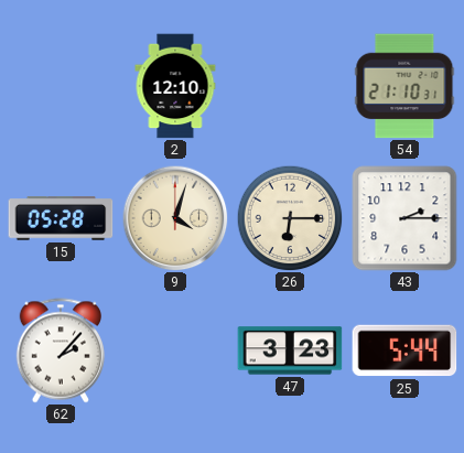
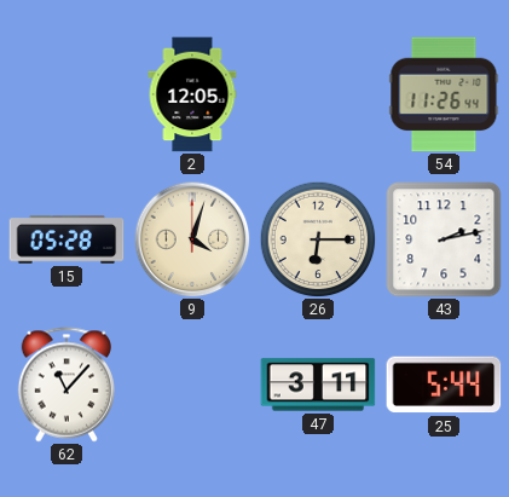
2: 12:10 -> 12:05 (192, 94)
54: 21:10 -> 11:26 (444, 94)
43: 2:15 -> 2:13 (444, 239)
62: 2:07 -> 11:07 (66, 385)
47: 3:23 -> 3:11 (318, 385)
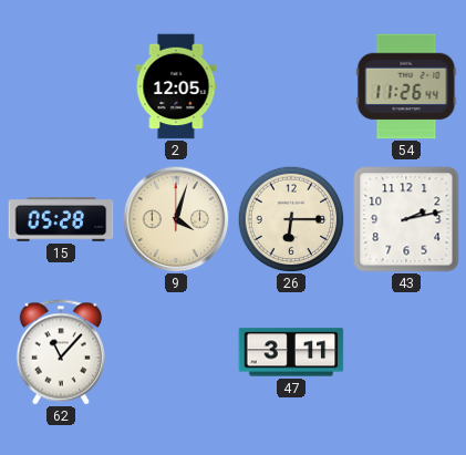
25: 5:44 -> none (444, 385)
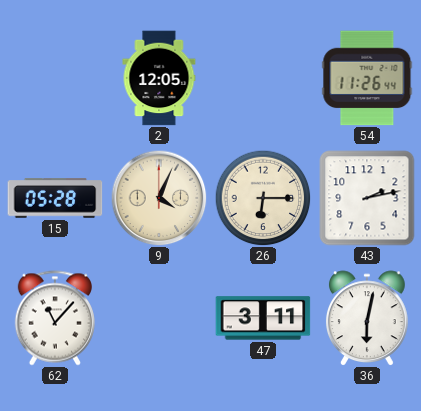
9: 4:03 -> 4:04 (159, 198)
36: none -> 6:02 (367, 318)
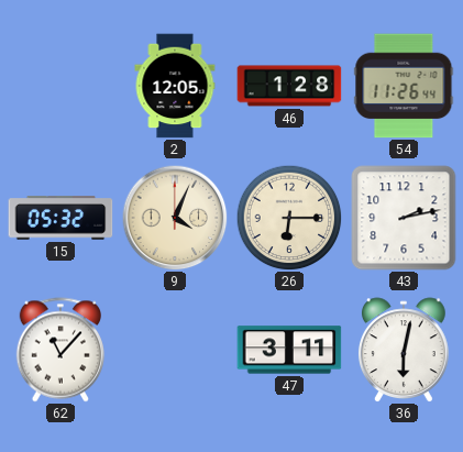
46: none -> 1:28 (289, 86)
15: 05:28 -> 05:32 (60, 218)
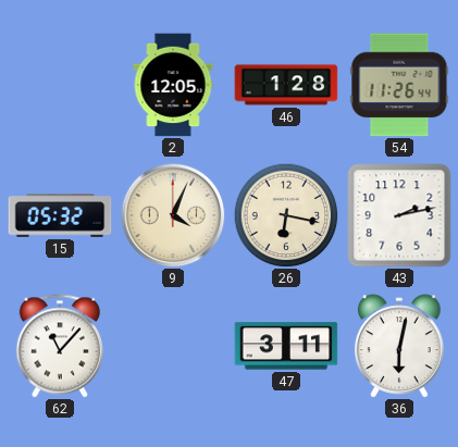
26: 6:15 -> 6:17 (286, 215)
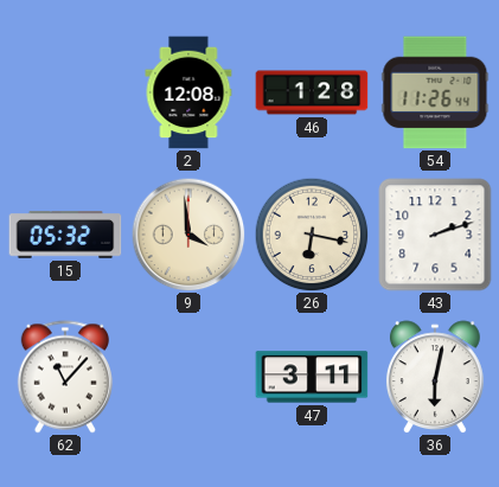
2: 12:05 -> 12:08 (188, 92)
9: 4:04 -> 3:59 (188, 235)
43: 2:13 -> 2:12 (435, 235)
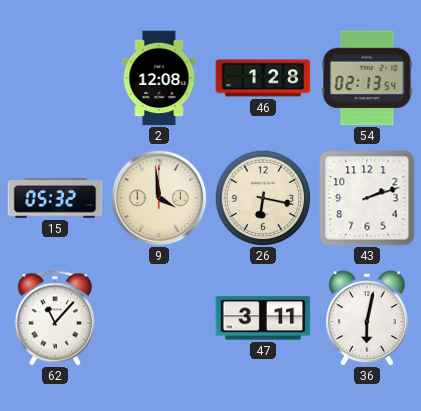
54: 11:26 -> 02:13 (367, 78)
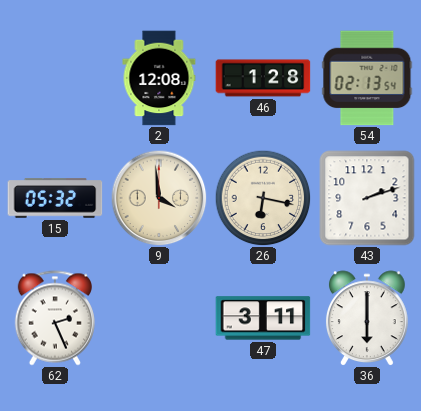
62: 11:07 -> 2:26 (55, 318)
36: 6:02 -> 6:00 (367, 318)
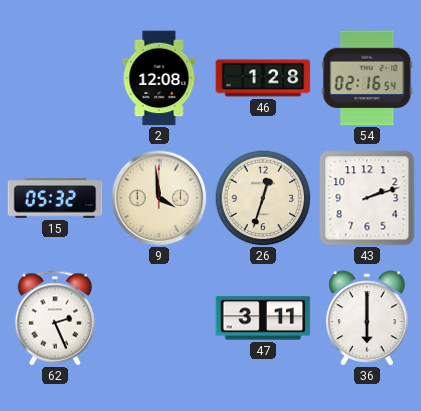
54: 02:13 -> 02:16 (367, 78)
26: 6:17 -> 12:33 (263, 198)
